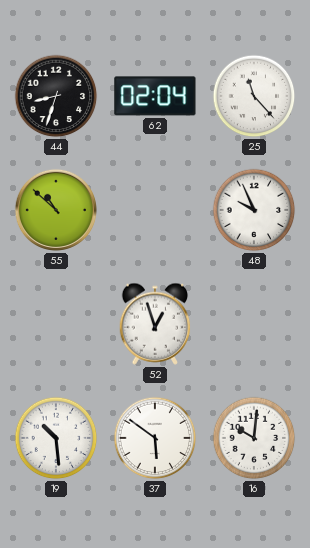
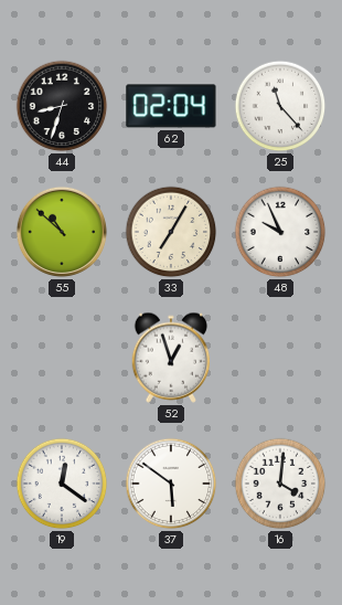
33: none -> 7:05 (171, 232)
19: 10:29 -> 12:21 (62, 484)
16: 10:01 -> 4:01 (280, 484)
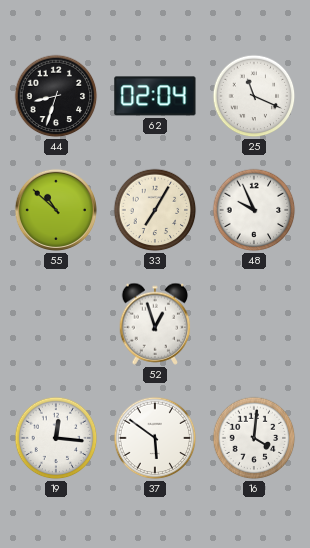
25: 11:23 -> 11:19 (254, 96)
19: 12:21 -> 12:16 (56, 438)
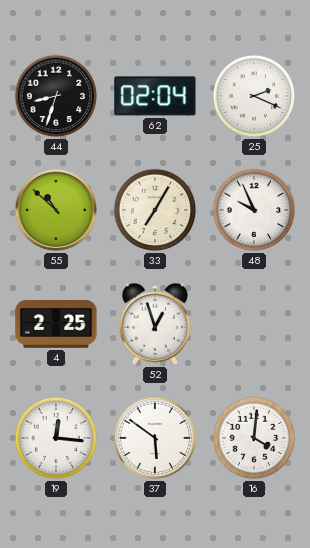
25: 11:19 -> 2:19 (254, 96)
4: none -> 2:25 (56, 324)
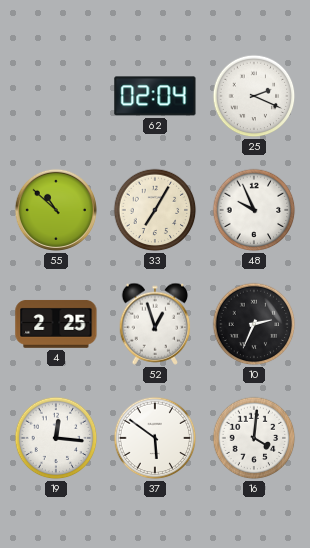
44: 8:33 -> none (56, 96)
10: none -> 2:34 (254, 324)
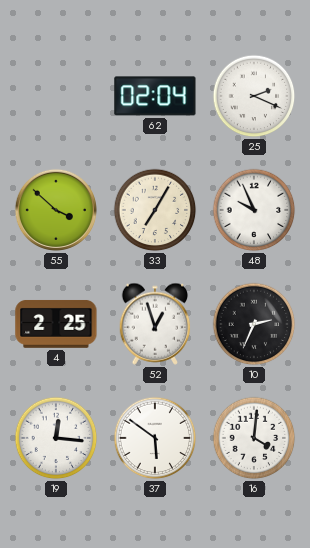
55: 10:52 -> 3:52 (56, 210)
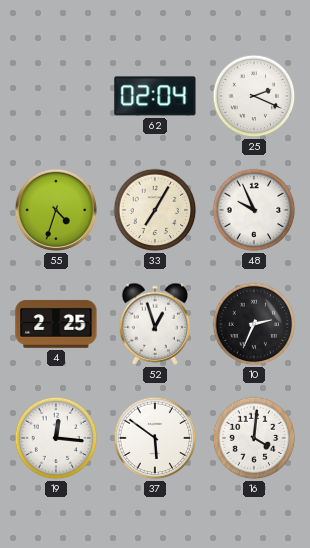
55: 3:52 -> 4:33 (56, 210)
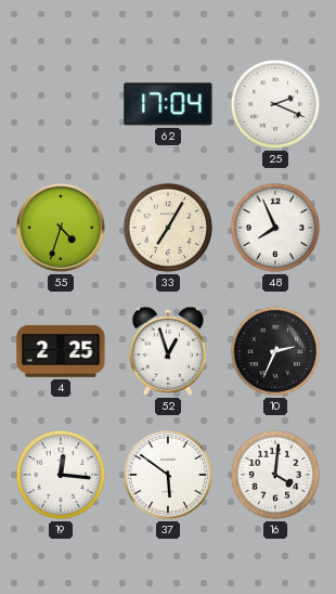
62: 02:04 -> 17:04 (168, 104)
48: 9:56 -> 7:56 (275, 228)
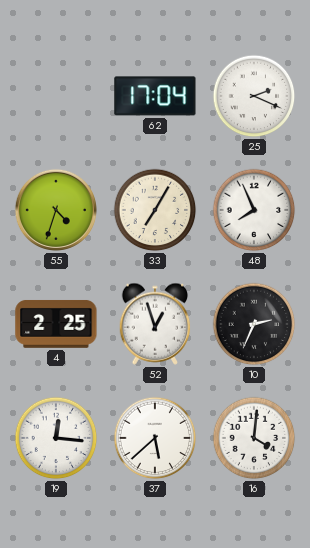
37: 5:51 -> 5:38 (155, 438)
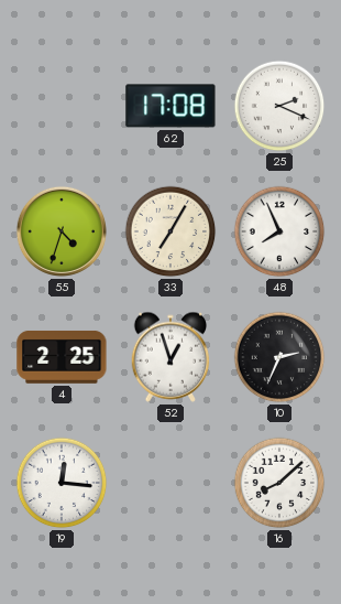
62: 17:04 -> 17:08 (170, 106)
37: 5:38 -> none (155, 438)
16: 4:01 -> 8:08 (279, 483)
